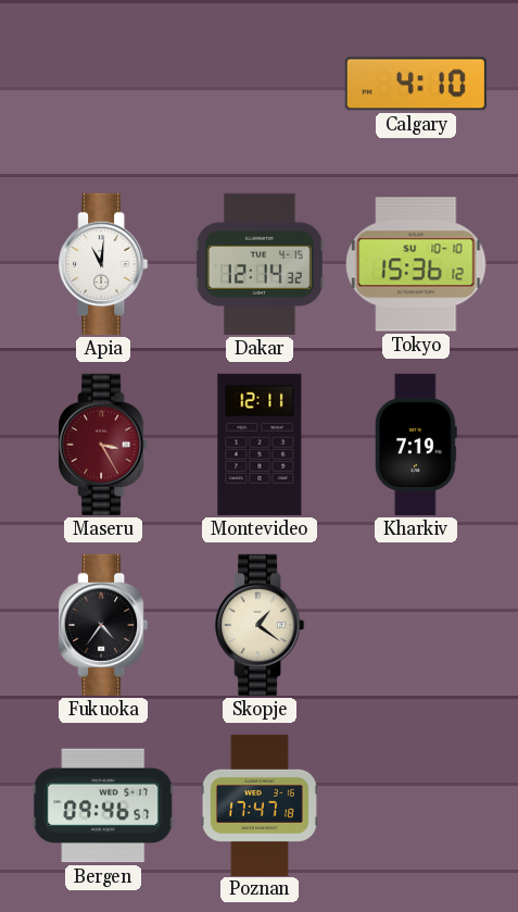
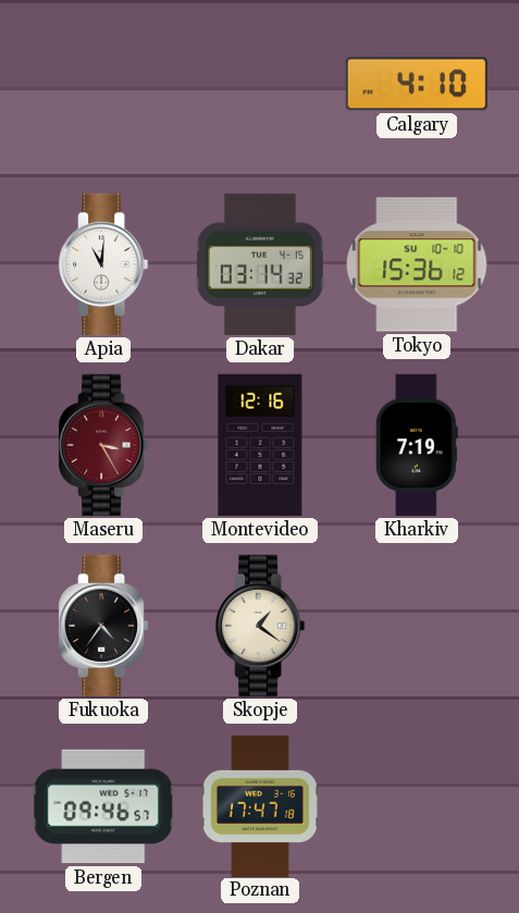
Dakar: 12:14 -> 03:14 (260, 264)
Montevideo: 12:11 -> 12:16 (260, 445)
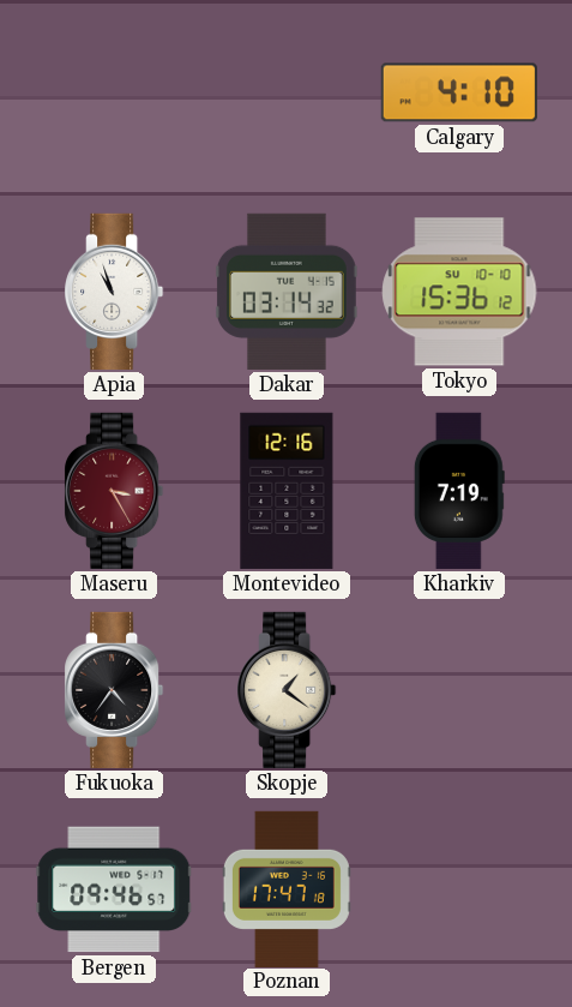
Apia: 11:01 -> 10:57 (114, 292)
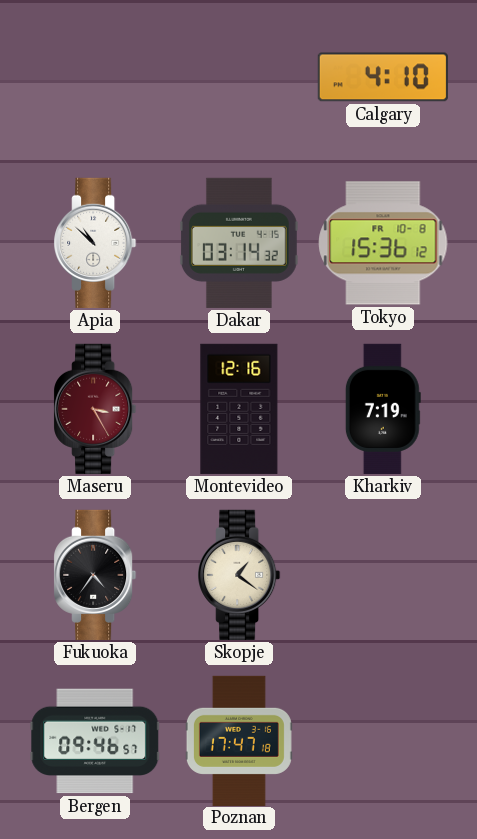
Apia: 10:57 -> 10:52 (95, 243)
Tokyo date: SU 10-10 -> FR 10-8 (383, 243)
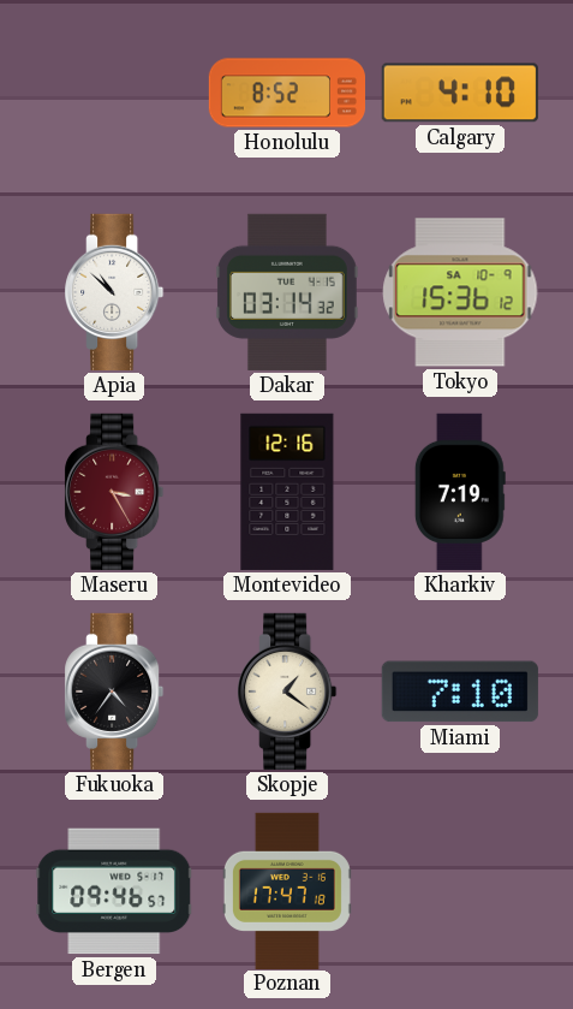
Honolulu: none -> 8:52 (286, 93)
Tokyo date: FR 10-8 -> SA 10-9 (460, 292)
Miami: none -> 7:10 (460, 692)
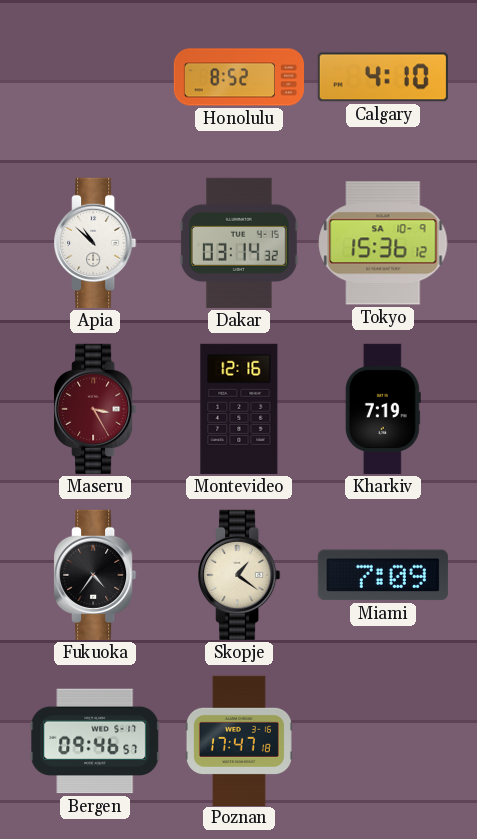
Miami: 7:10 -> 7:09 (383, 575)
